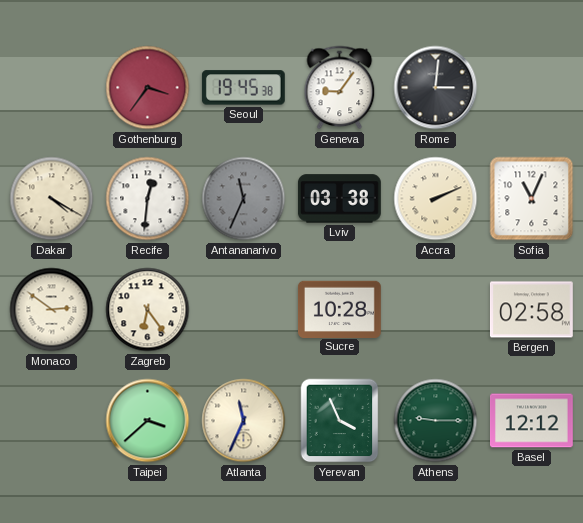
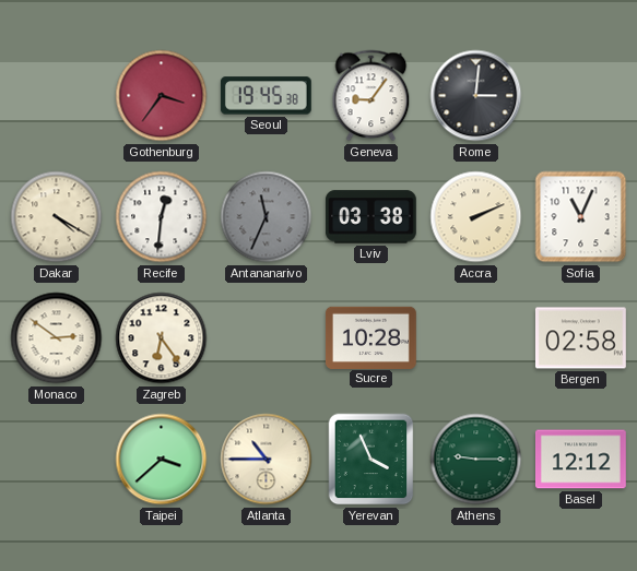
Atlanta: 11:34 -> 10:45 (267, 460)
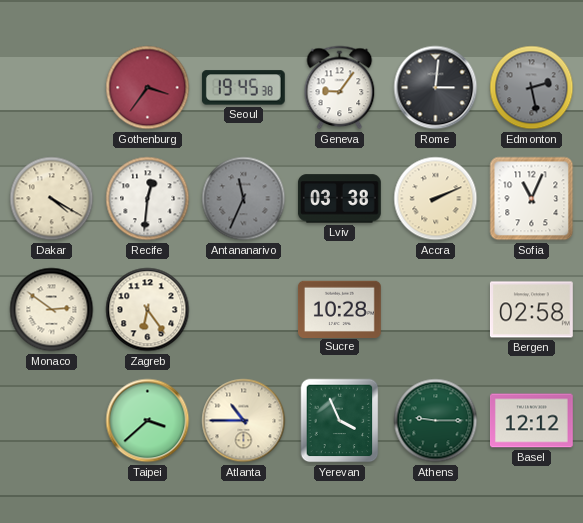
Edmonton: none -> 2:28 (532, 88)
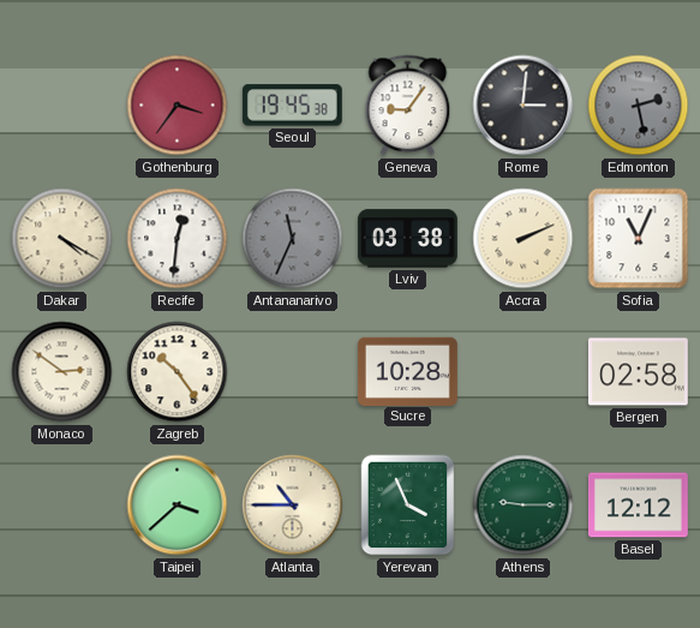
Zagreb: 6:24 -> 10:24 (178, 372)
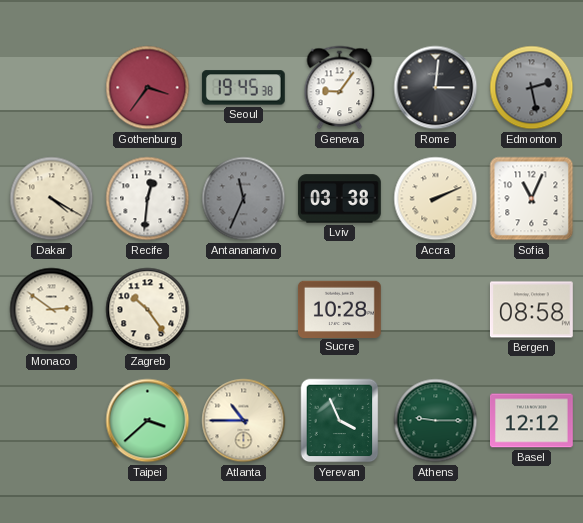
Bergen: 02:58 -> 08:58 (532, 310)
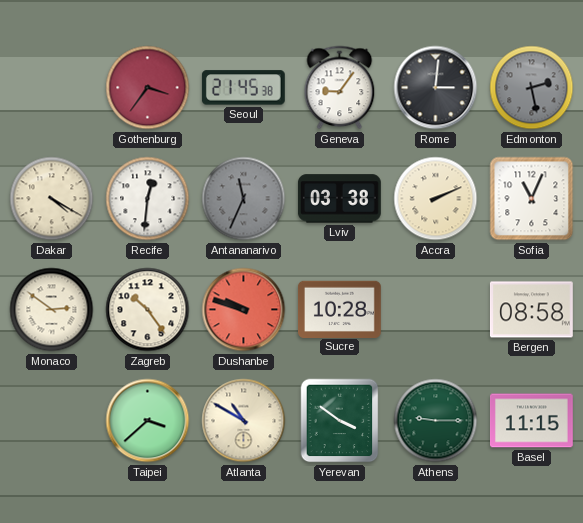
Seoul: 19:45 -> 21:45 (243, 88)
Dushanbe: none -> 9:48 (244, 310)
Atlanta: 10:45 -> 10:50 (244, 421)
Yerevan: 3:56 -> 3:51 (340, 421)
Basel: 12:12 -> 11:15 (532, 421)
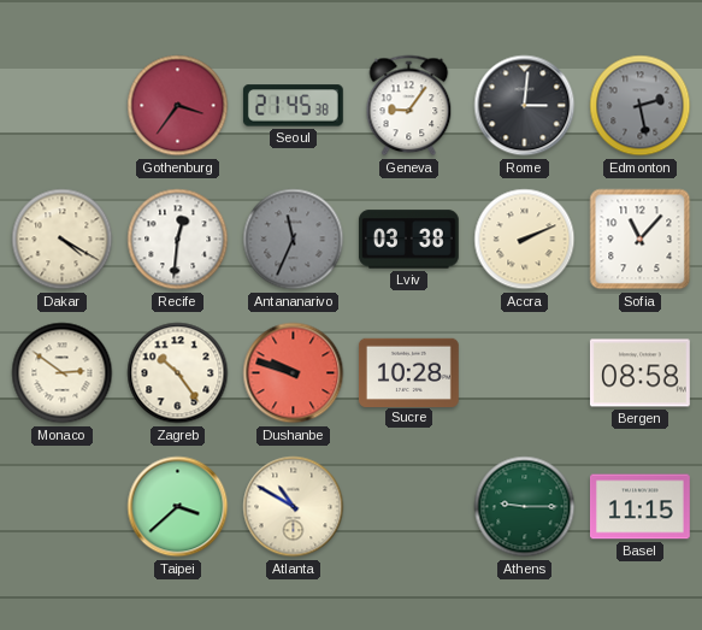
Sofia: 11:04 -> 11:07 (641, 240)
Yerevan: 3:51 -> none (340, 421)
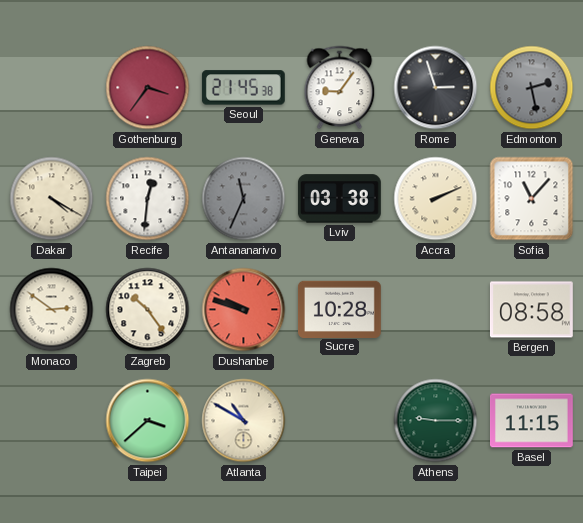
Rome: 3:01 -> 2:57 (436, 88)
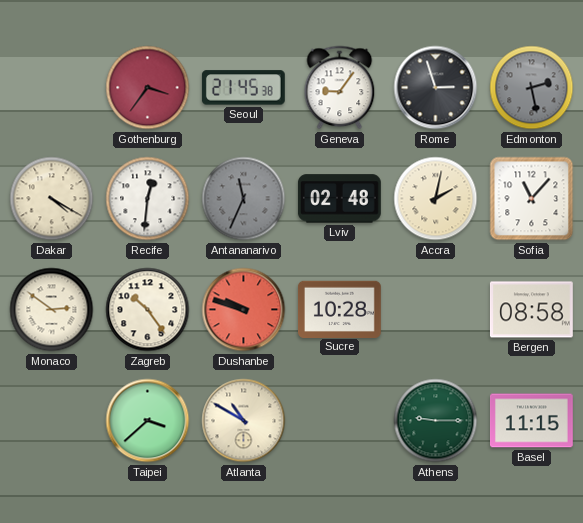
Lviv: 03:38 -> 02:48 (339, 199)
Accra: 2:11 -> 2:02 (436, 199)
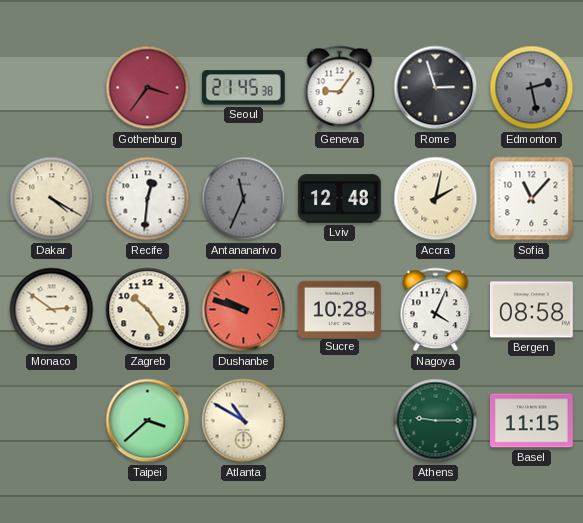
Lviv: 02:48 -> 12:48 (339, 199)
Nagoya: none -> 4:04 (436, 310)
